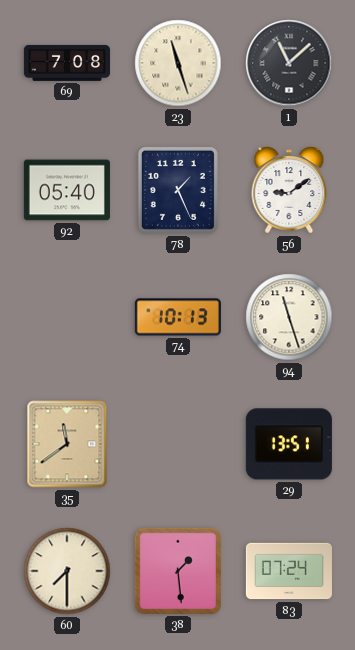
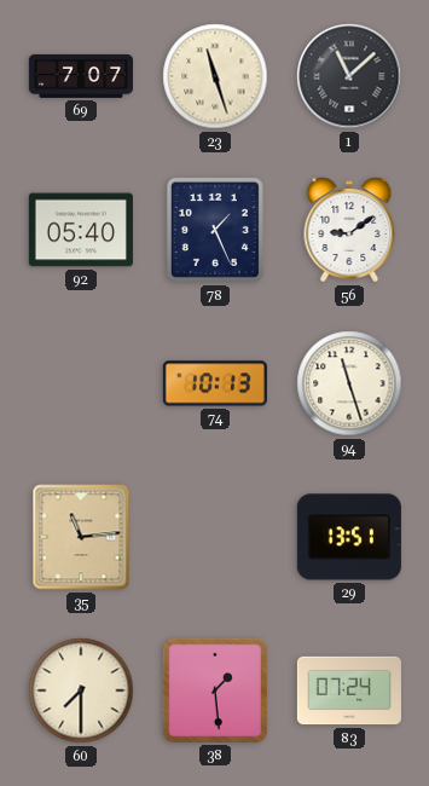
69: 7:08 -> 7:07 (80, 76)
35: 11:39 -> 11:14 (81, 537)
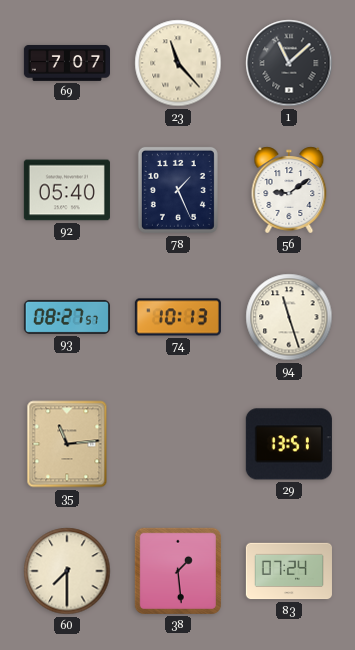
23: 11:27 -> 11:23 (178, 63)
93: none -> 08:27 (67, 317)
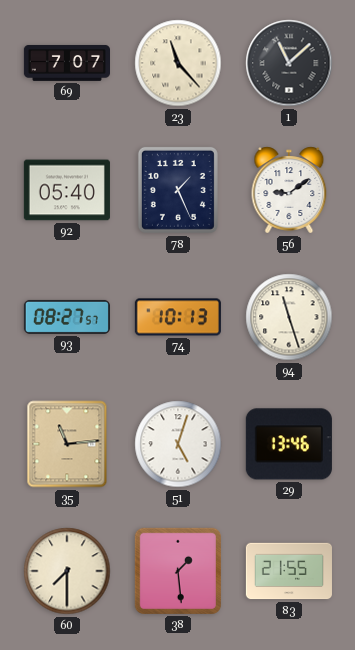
51: none -> 5:03 (178, 444)
29: 13:51 -> 13:46 (289, 444)
83: 07:24 -> 21:55 (289, 571)
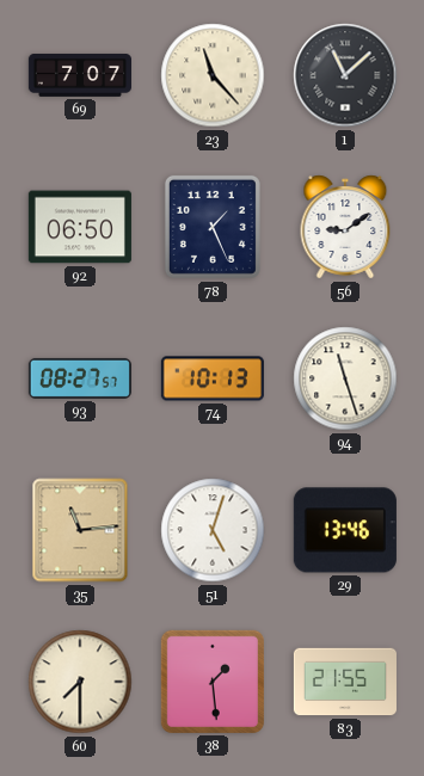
92: 05:40 -> 06:50 (80, 227)
